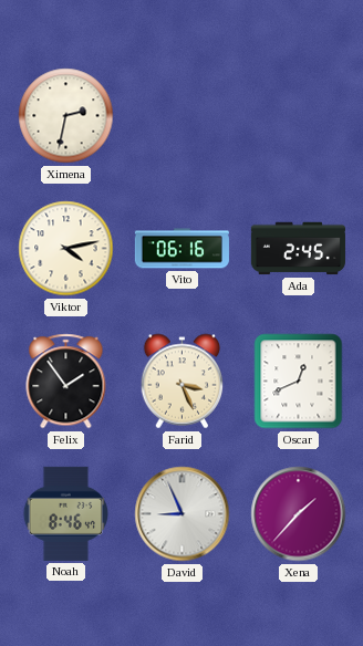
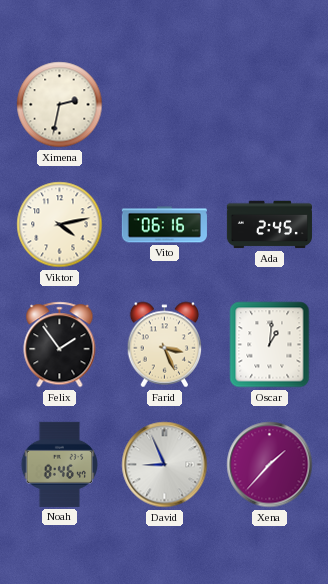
Oscar: 12:41 -> 1:01 (270, 345)
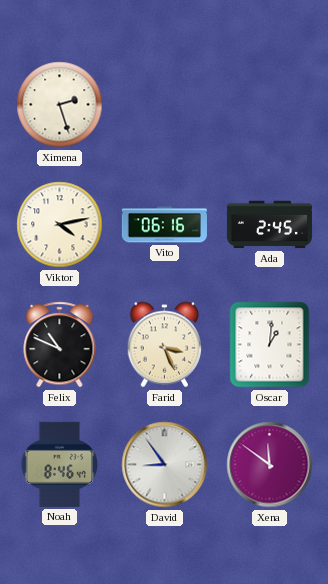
Ximena: 2:32 -> 2:27 (60, 105)
Felix: 1:54 -> 10:49 (60, 345)
David: 8:56 -> 8:54 (165, 465)
Xena: 1:37 -> 11:51 (270, 465)
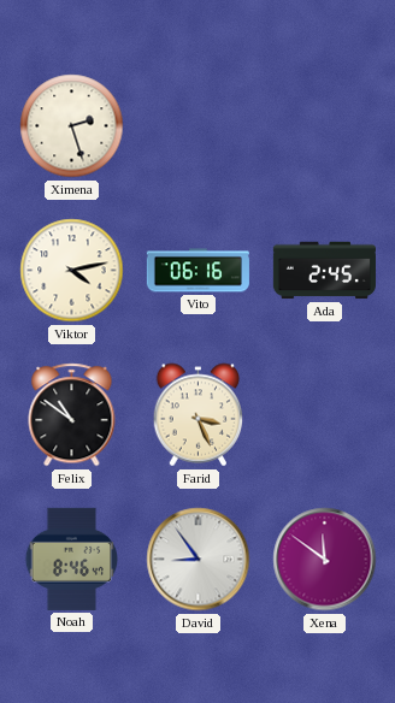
Felix: 10:49 -> 10:51 (72, 415)
Oscar: 1:01 -> none (270, 345)
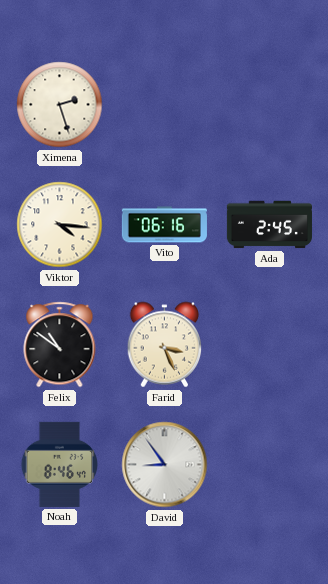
Viktor: 4:13 -> 4:16 (60, 225)
Xena: 11:51 -> none (325, 560)
